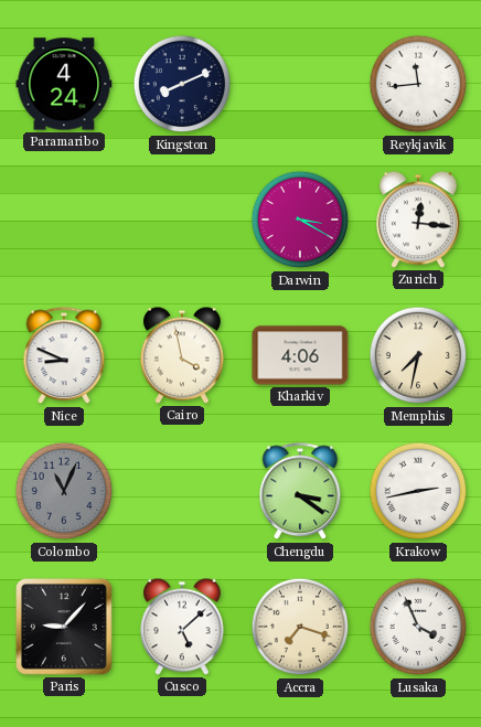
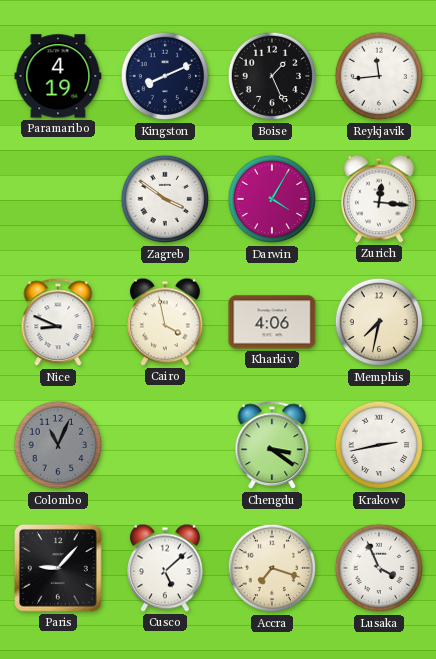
Paramaribo: 4:24 -> 4:19 (58, 76)
Boise: none -> 1:26 (272, 76)
Zagreb: none -> 3:51 (165, 199)
Darwin: 3:20 -> 4:05 (272, 199)
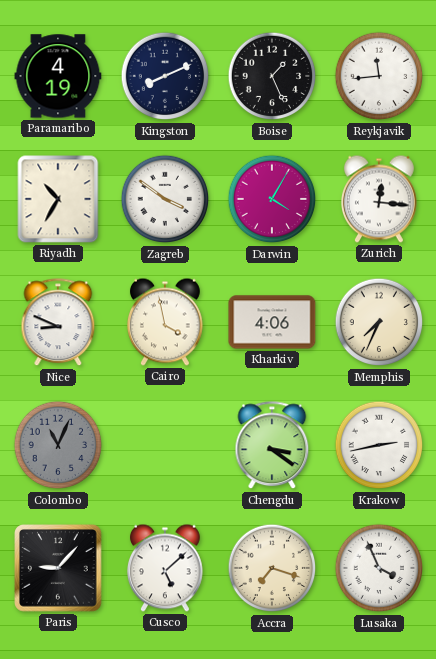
Riyadh: none -> 10:35 (58, 199)
Memphis: 7:32 -> 7:34 (379, 322)
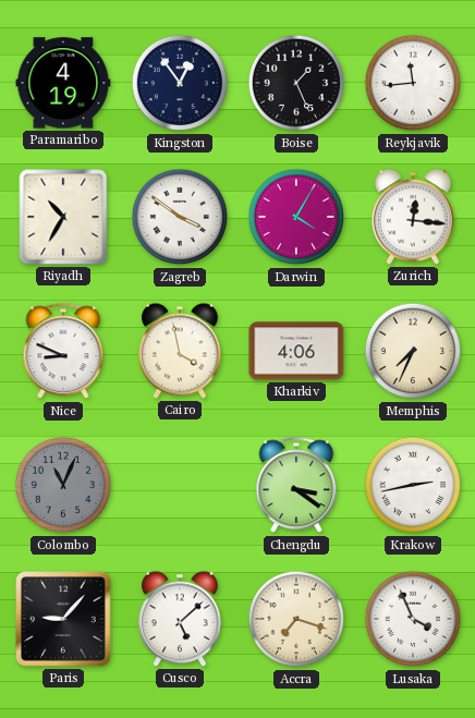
Kingston: 8:11 -> 12:54 (180, 83)
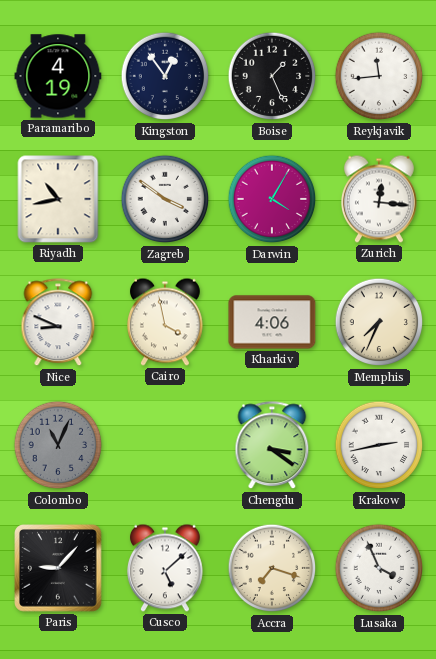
Riyadh: 10:35 -> 10:43 (58, 199)
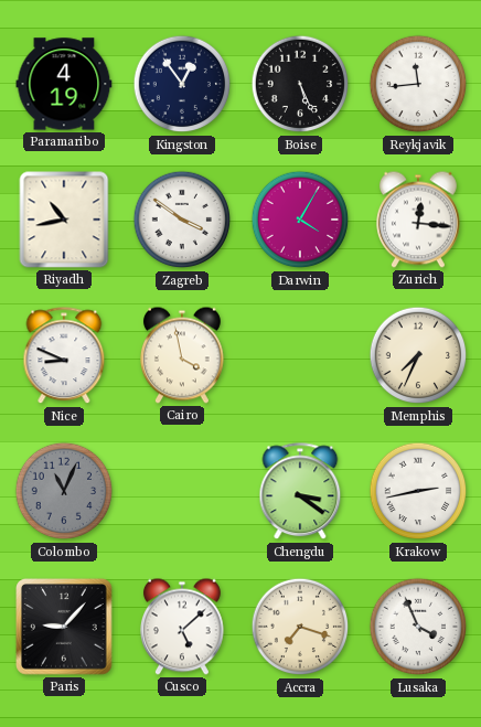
Boise: 1:26 -> 5:26 (300, 84)
Kharkiv: 4:06 -> none (272, 322)
